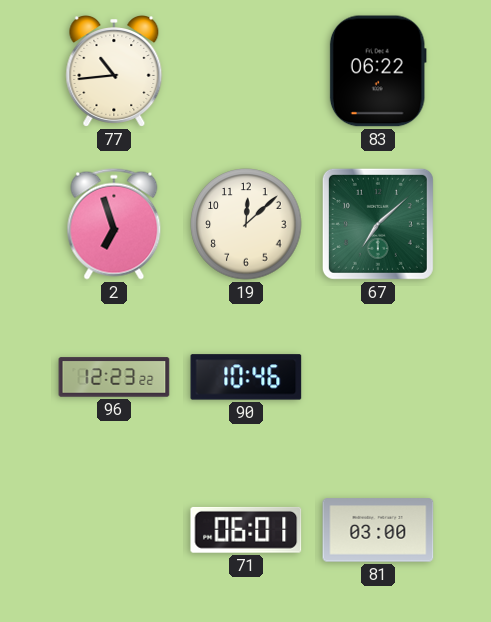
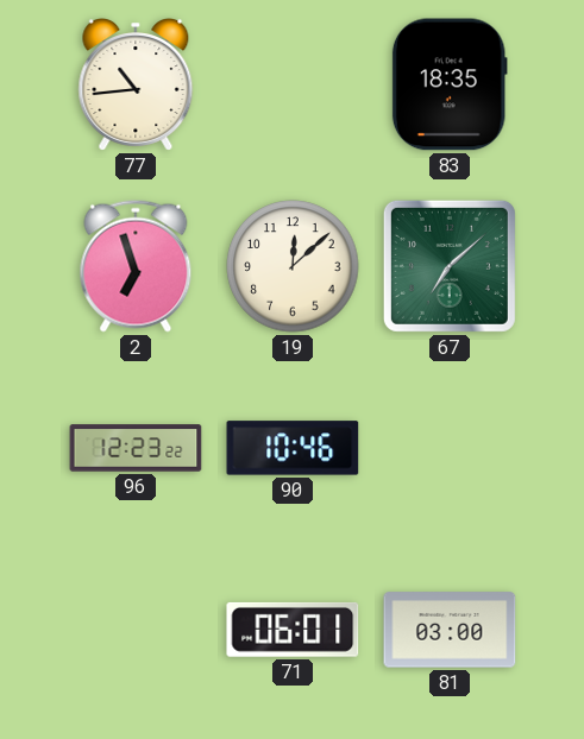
83: 06:22 -> 18:35 (450, 84)
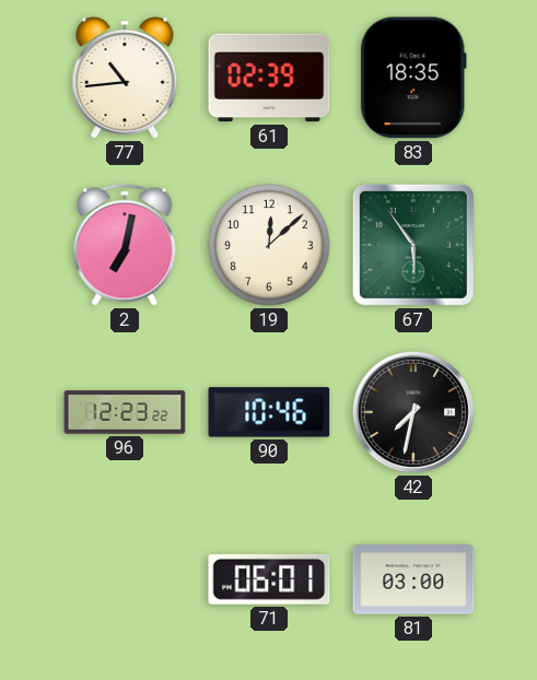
61: none -> 02:39 (269, 78)
2: 6:57 -> 7:02 (125, 245)
67: 7:08 -> 5:54 (413, 245)
42: none -> 7:32 (413, 412)
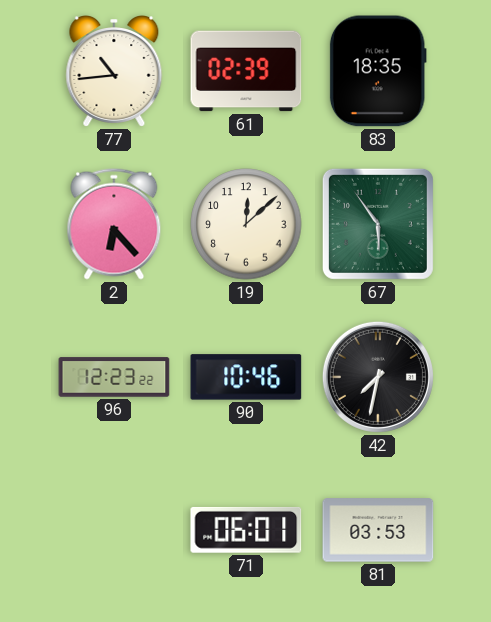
2: 7:02 -> 6:23 (114, 224)
81: 03:00 -> 03:53 (378, 530)
